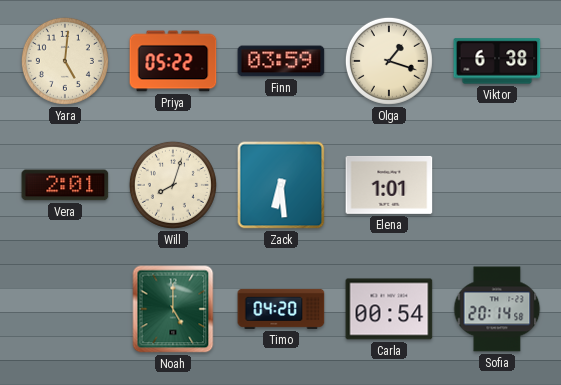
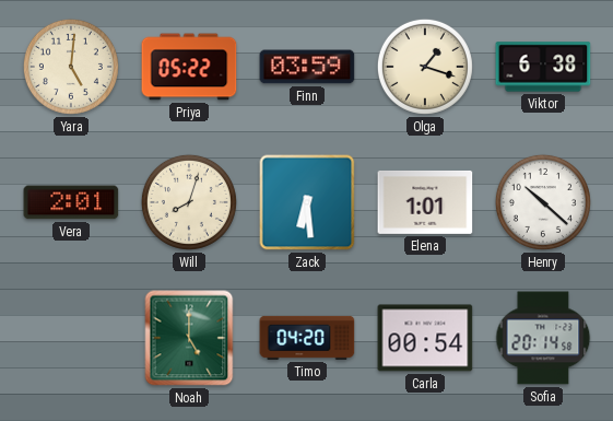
Henry: none -> 10:22 (543, 202)
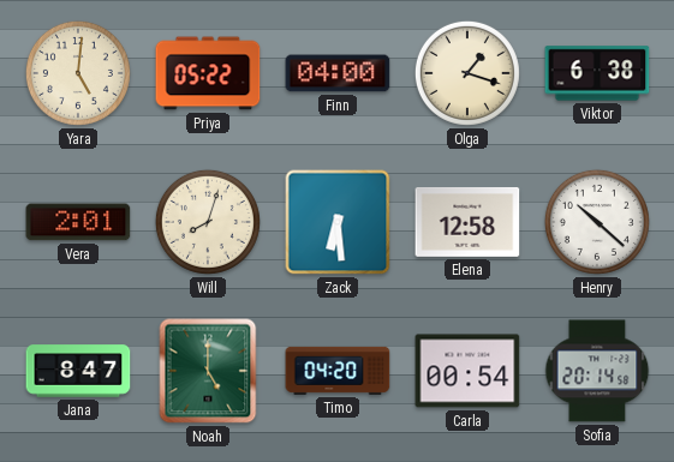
Finn: 03:59 -> 04:00 (338, 73)
Elena: 1:01 -> 12:58 (467, 222)
Jana: none -> 8:47 (78, 371)
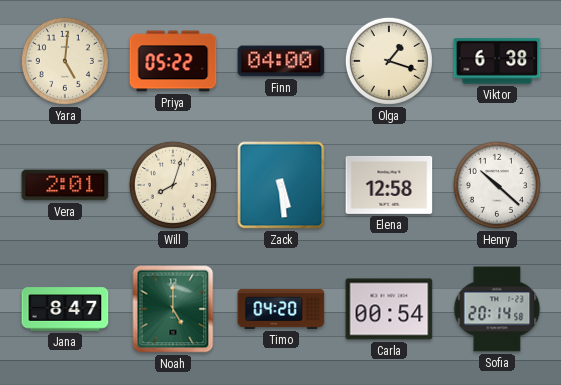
Zack: 6:29 -> 5:29 (281, 185)
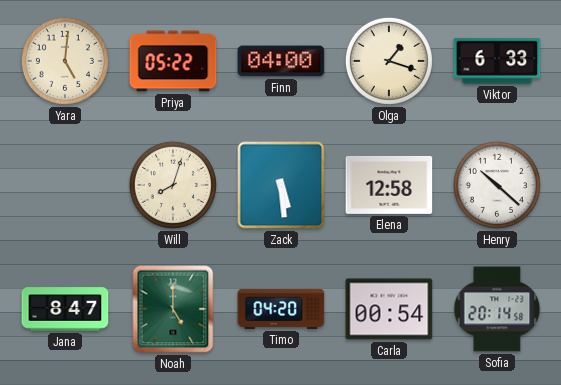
Viktor: 6:38 -> 6:33 (497, 61)
Vera: 2:01 -> none (65, 185)
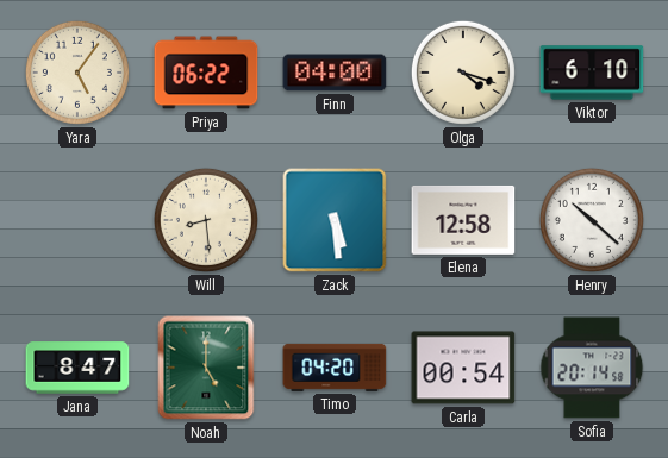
Yara: 5:01 -> 5:06 (77, 73)
Priya: 05:22 -> 06:22 (206, 73)
Olga: 1:18 -> 4:18 (463, 73)
Viktor: 6:33 -> 6:10 (592, 73)
Will: 8:03 -> 8:29 (206, 220)
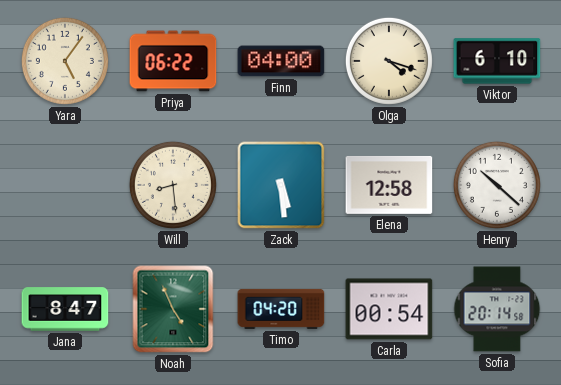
Noah: 5:00 -> 4:56 (173, 309)
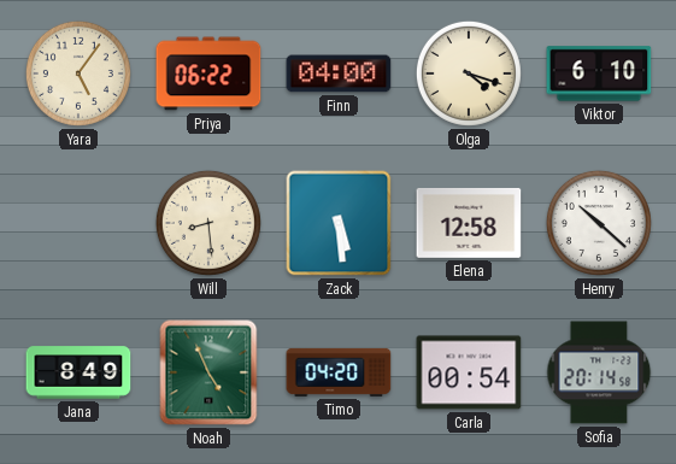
Jana: 8:47 -> 8:49 (78, 372)
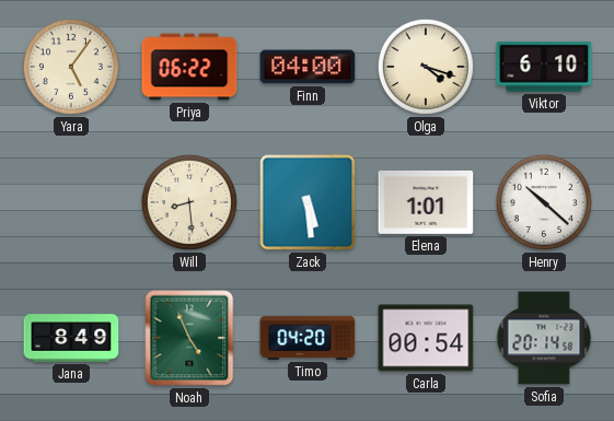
Elena: 12:58 -> 1:01 (426, 202)
